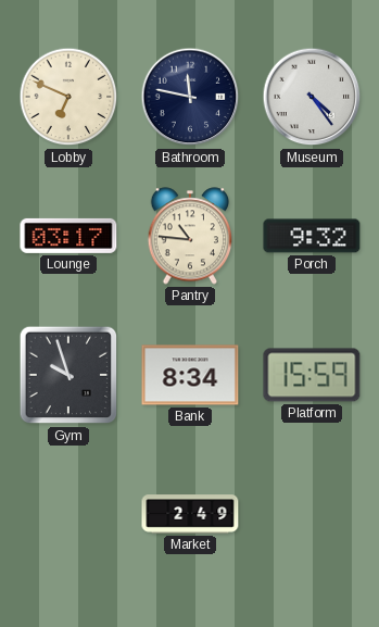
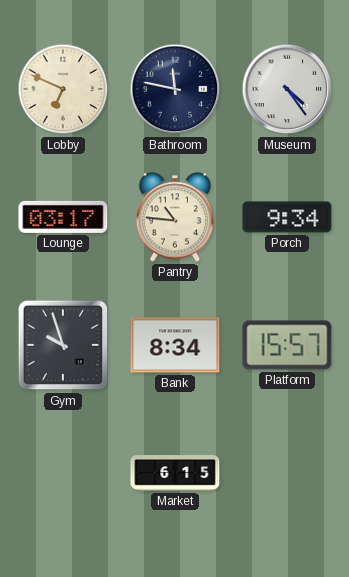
Porch: 9:32 -> 9:34 (287, 217)
Platform: 15:59 -> 15:57 (287, 345)
Market: 2:49 -> 6:15 (175, 473)
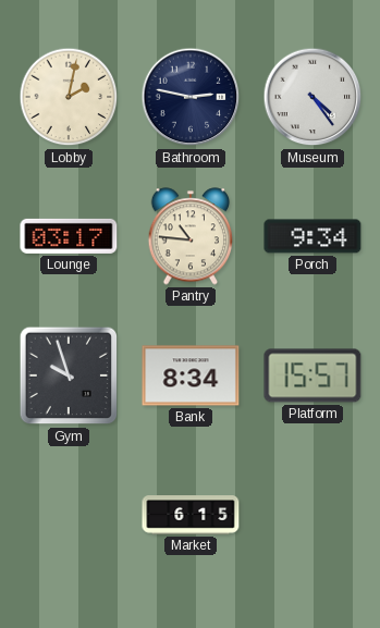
Lobby: 6:49 -> 2:02 (69, 97)
Bathroom: 11:47 -> 2:47 (191, 97)
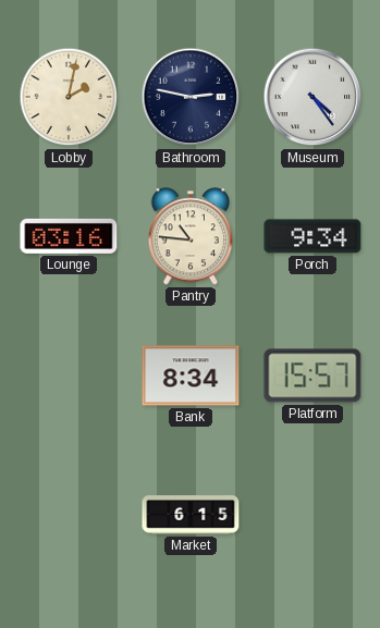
Lounge: 03:17 -> 03:16 (69, 236)
Gym: 9:57 -> none (69, 375)
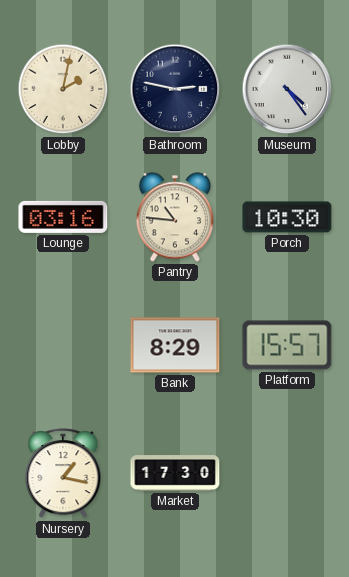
Porch: 9:34 -> 10:30 (287, 217)
Bank: 8:34 -> 8:29 (175, 345)
Nursery: none -> 1:17 (63, 474)
Market: 6:15 -> 17:30 (175, 473)
